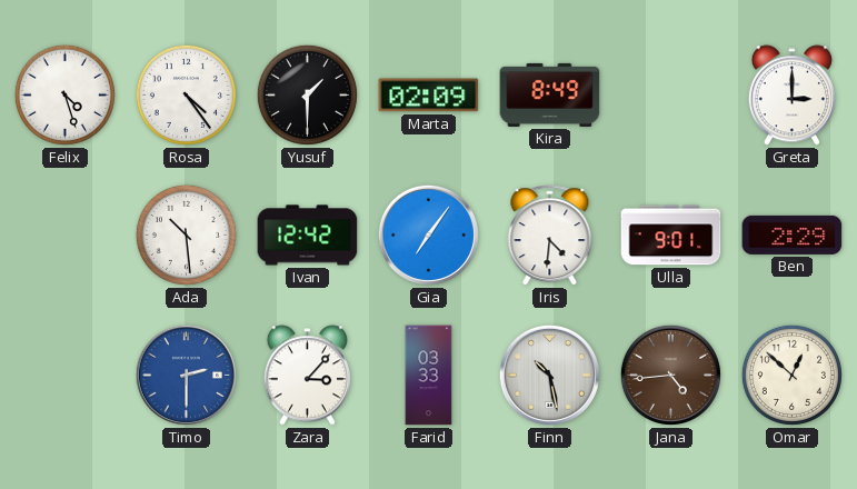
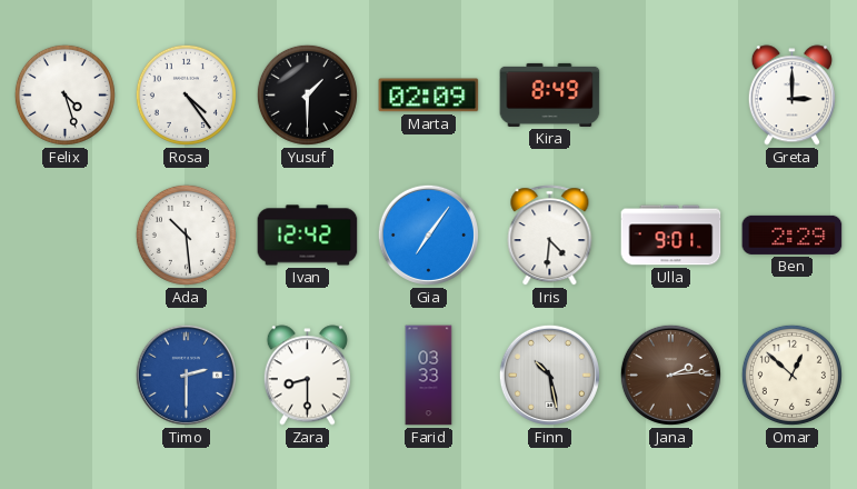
Zara: 3:07 -> 8:30 (307, 376)
Jana: 4:44 -> 2:14 (670, 375)
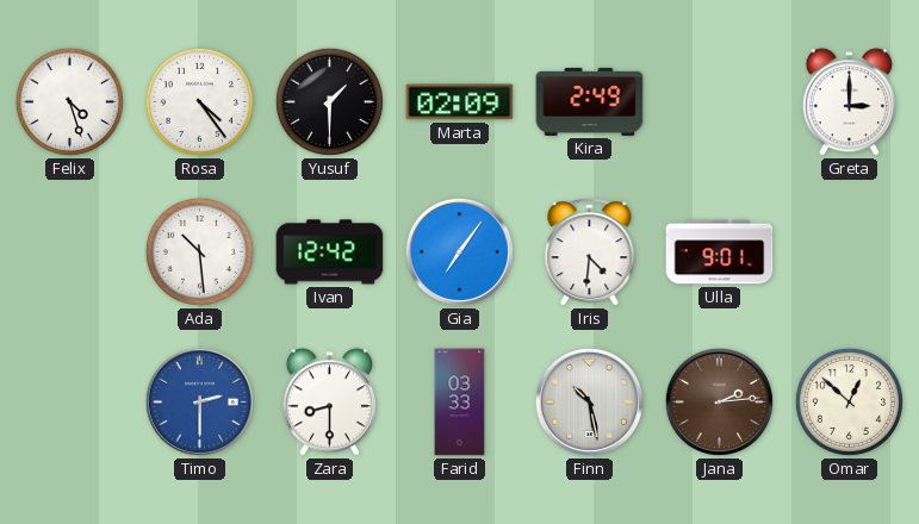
Kira: 8:49 -> 2:49 (590, 101)
Ben: 2:29 -> none (793, 234)
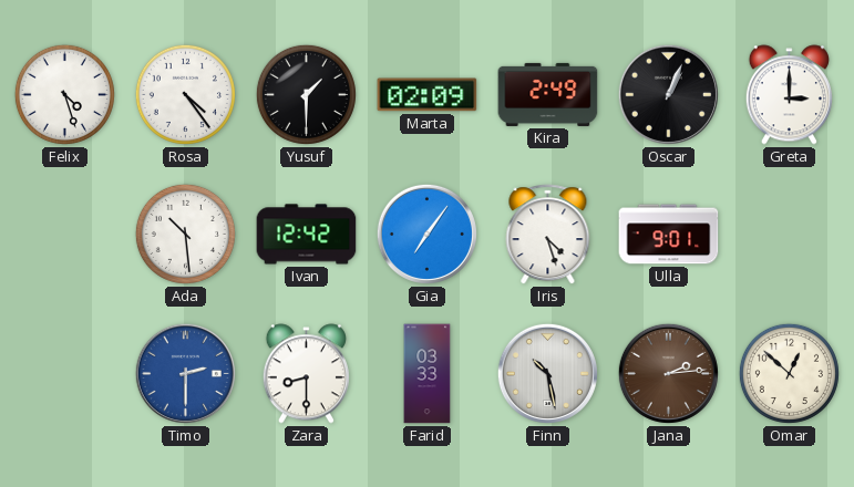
Oscar: none -> 1:04 (668, 94)
Iris: 4:31 -> 4:27 (548, 235)
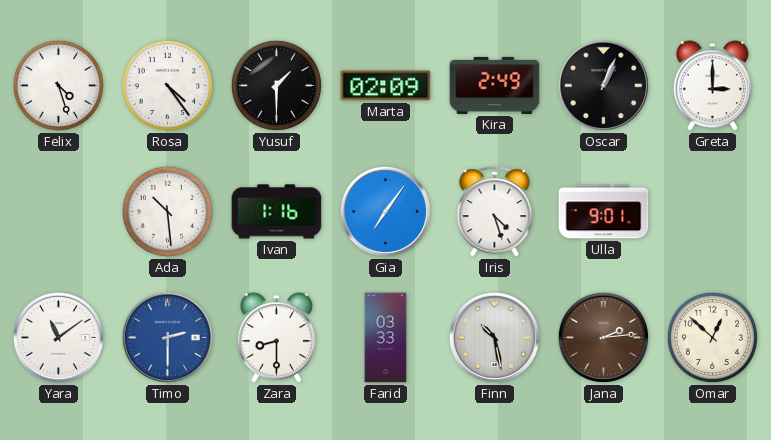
Ivan: 12:42 -> 1:16 (277, 212)
Yara: none -> 11:09 (58, 337)
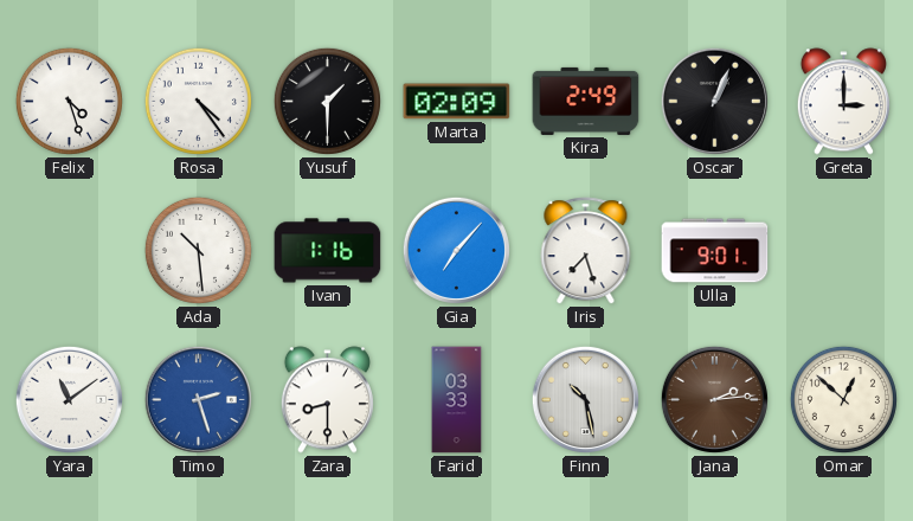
Gia: 7:06 -> 7:07 (456, 250)
Iris: 4:27 -> 7:27 (586, 251)
Timo: 2:30 -> 2:27 (198, 399)
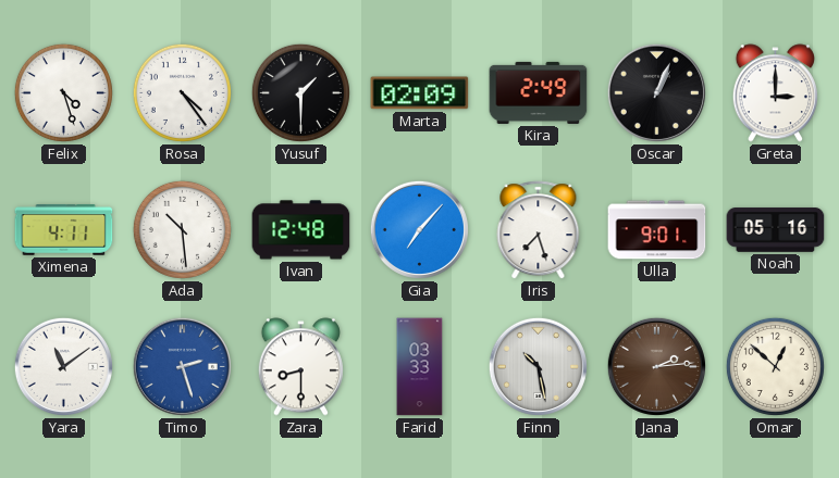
Ximena: none -> 4:11 (64, 230)
Ivan: 1:16 -> 12:48 (301, 230)
Noah: none -> 05:16 (776, 230)
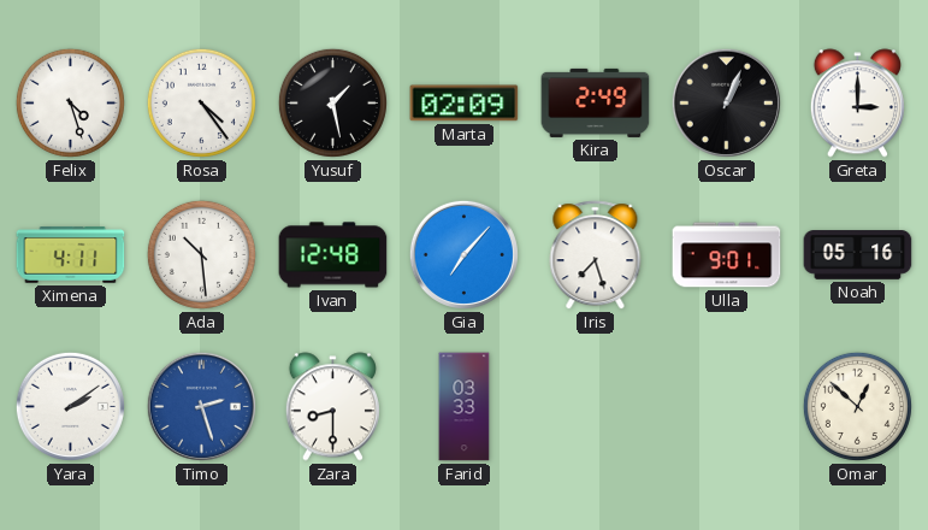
Yusuf: 1:30 -> 1:28 (332, 102)
Yara: 11:09 -> 2:09 (70, 406)
Finn: 10:28 -> none (538, 366)
Jana: 2:14 -> none (656, 366)
